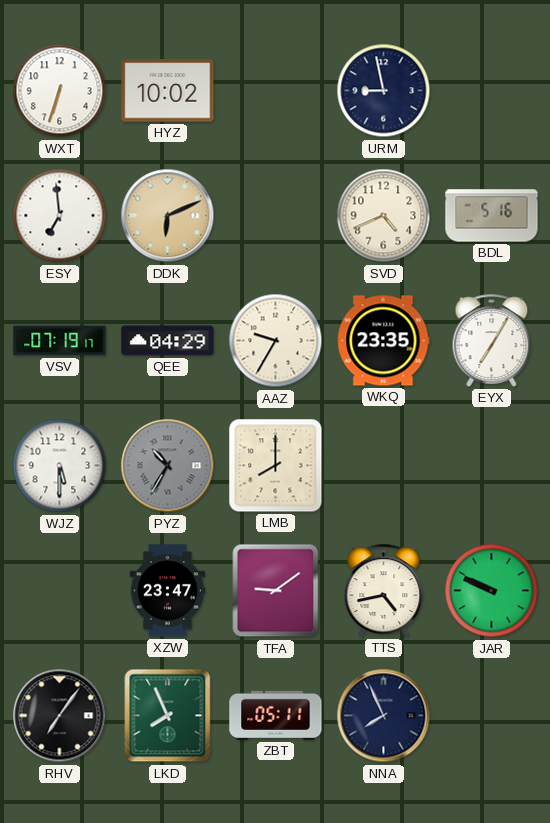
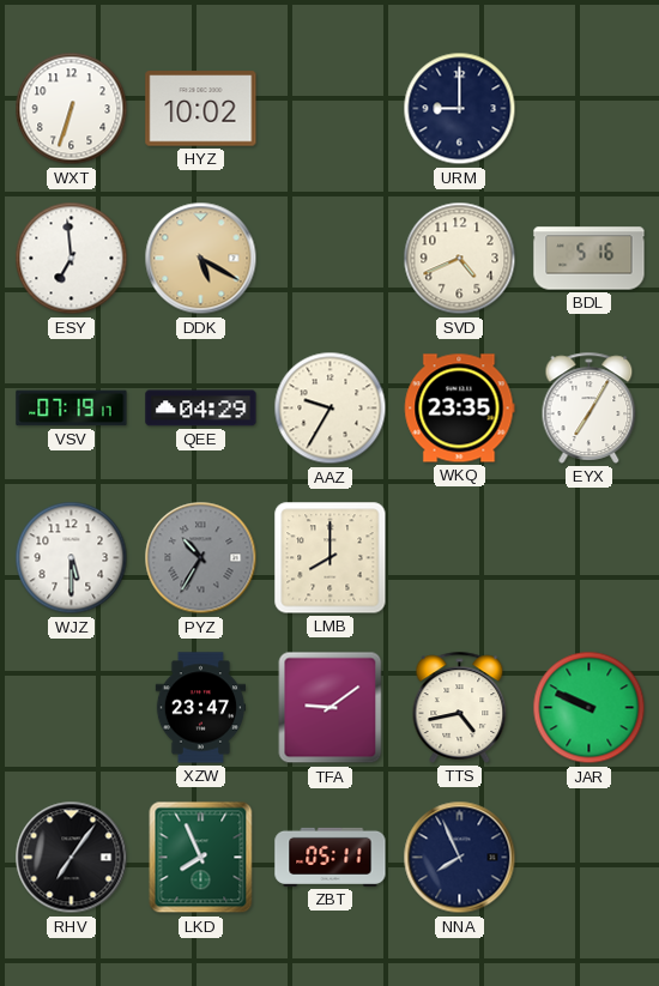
URM: 8:58 -> 9:00 (460, 109)
DDK: 6:11 -> 5:20 (201, 259)
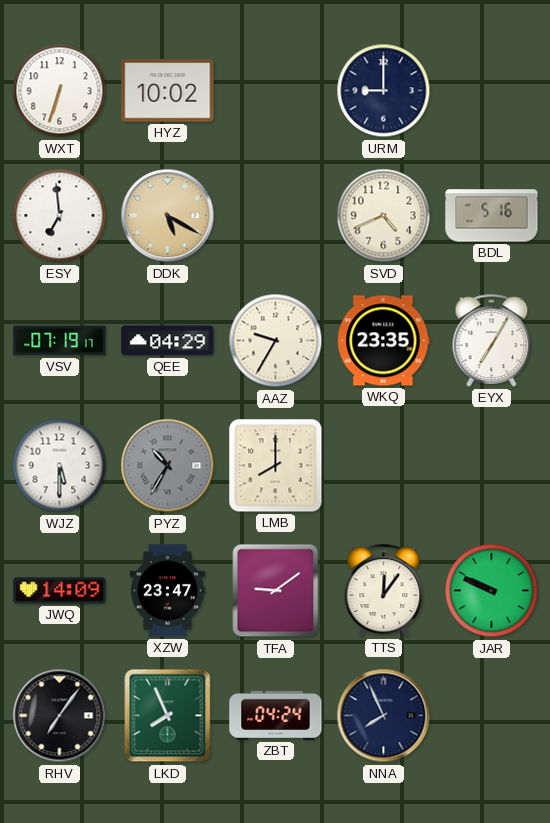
JWQ: none -> 14:09 (60, 591)
TTS: 4:43 -> 12:06 (384, 590)
ZBT: 05:11 -> 04:24 (276, 715)
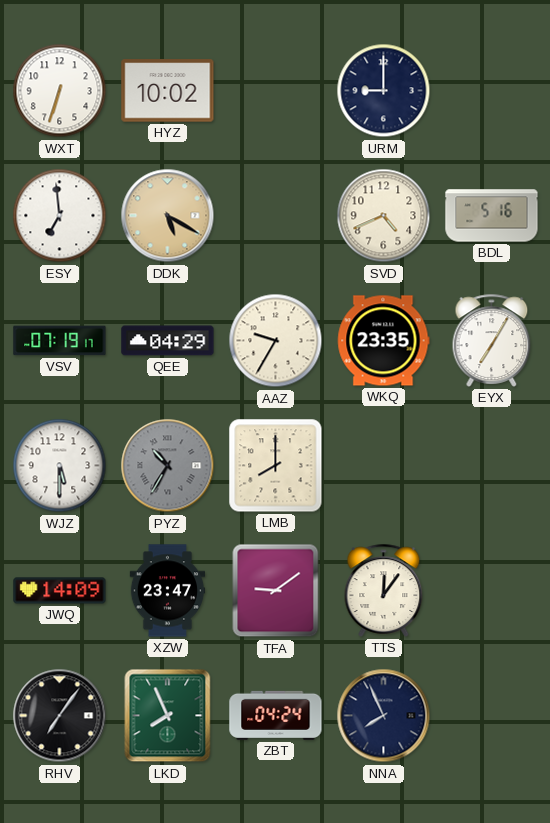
JAR: 9:49 -> none (492, 591)
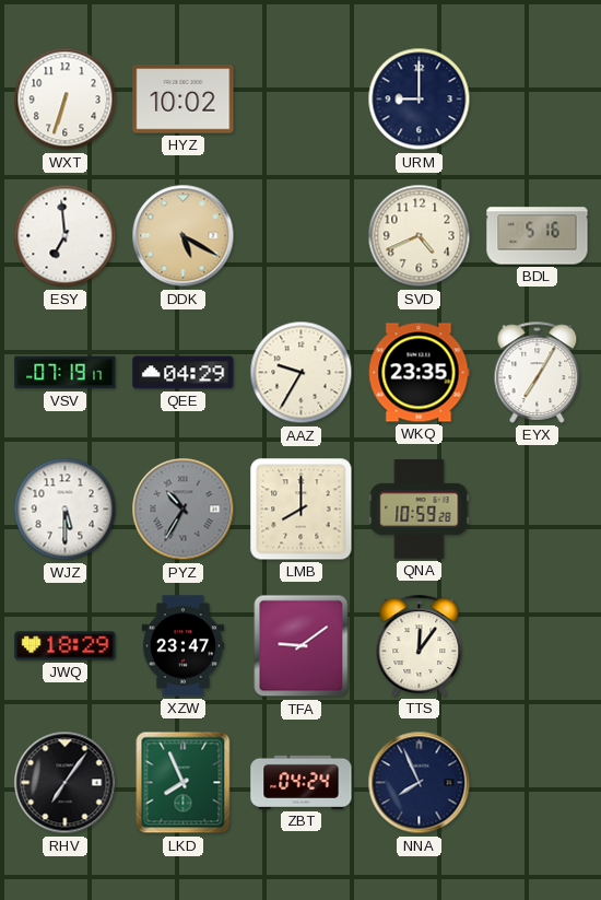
QNA: none -> 10:59 (420, 510)
JWQ: 14:09 -> 18:29 (66, 646)
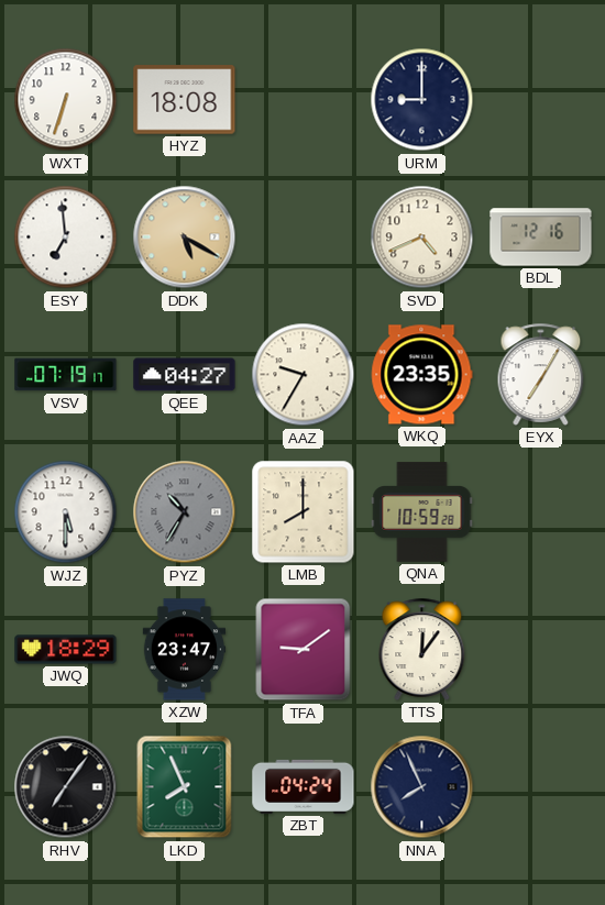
HYZ: 10:02 -> 18:08 (185, 100)
BDL: 5:16 -> 12:16 (541, 238)
QEE: 04:29 -> 04:27 (185, 375)
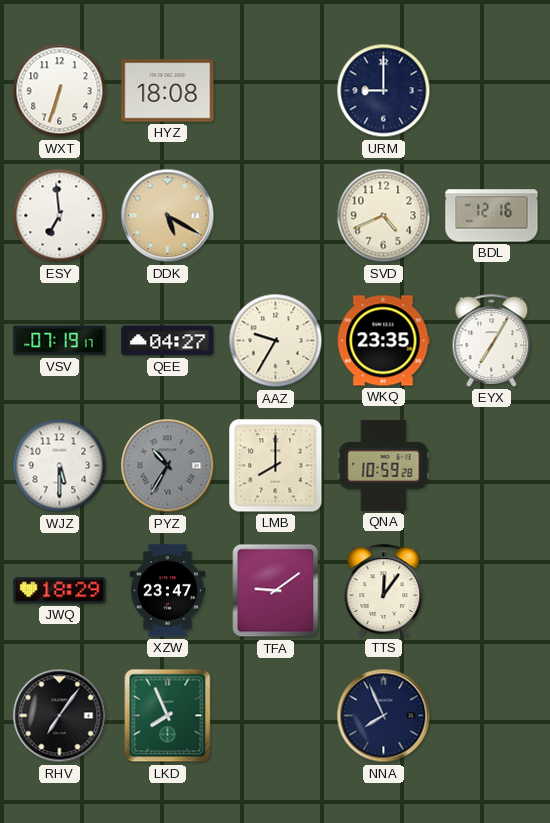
ZBT: 04:24 -> none (304, 786)
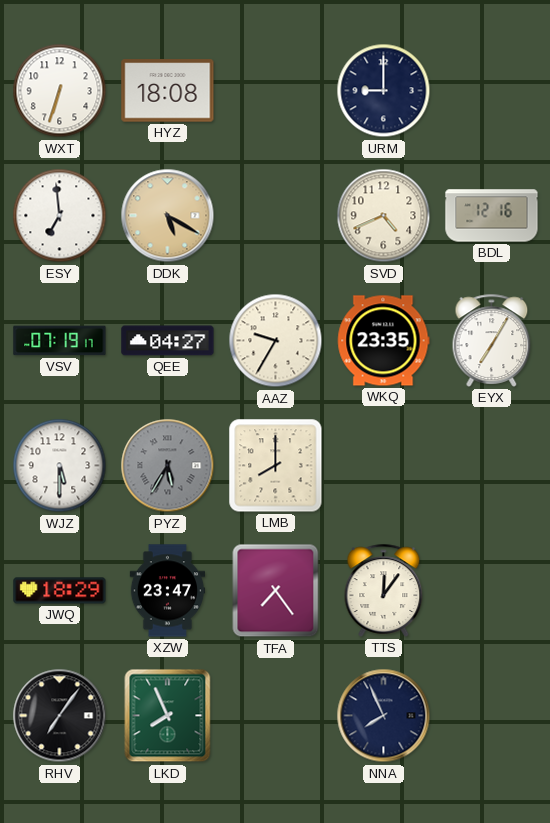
PYZ: 10:35 -> 5:35 (168, 466)
QNA: 10:59 -> none (384, 466)
TFA: 9:09 -> 7:24 (276, 591)
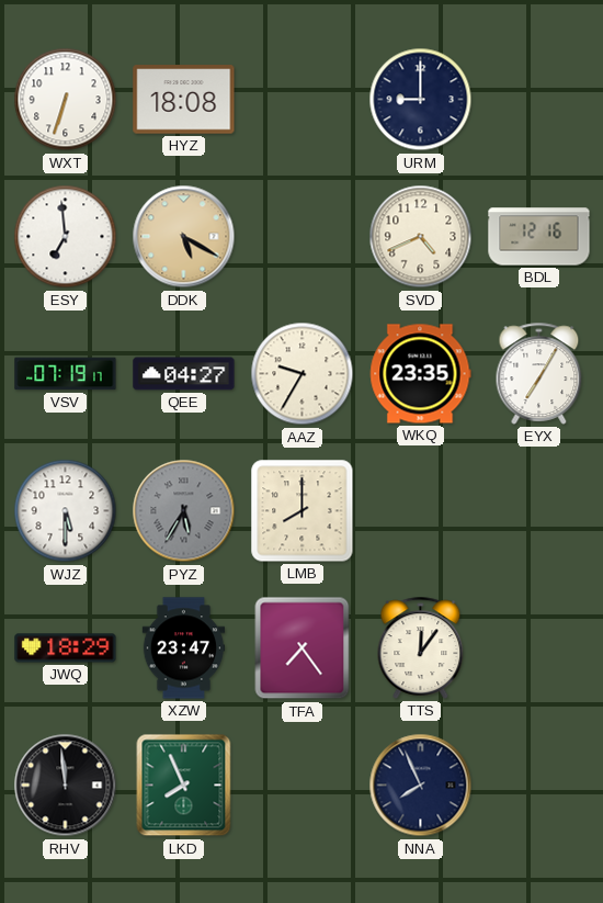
RHV: 7:06 -> 11:59 (66, 786)
